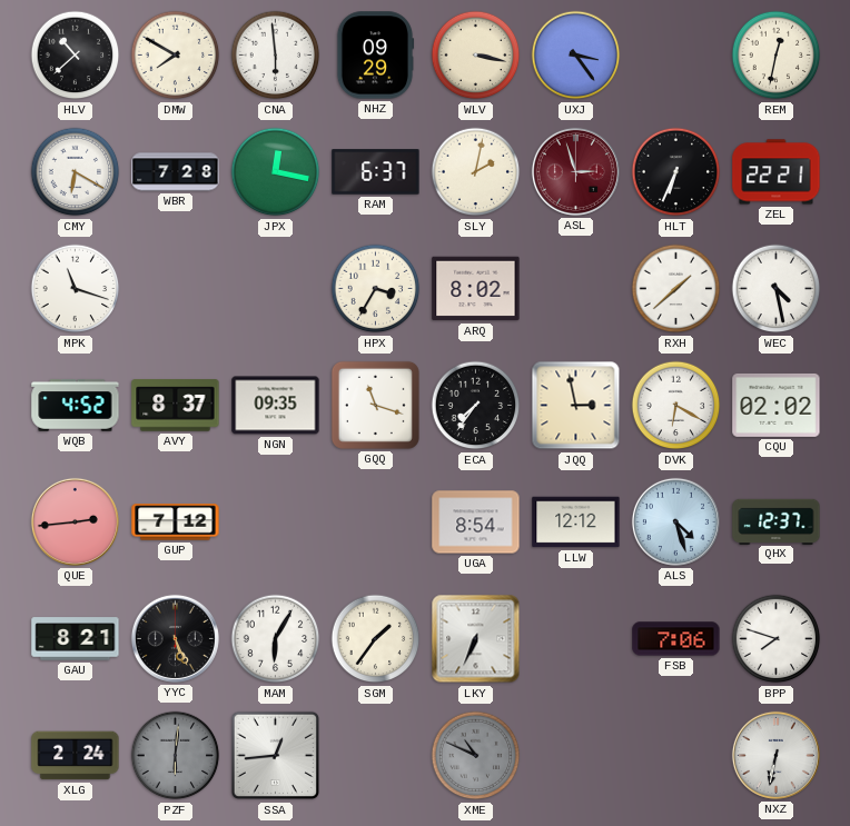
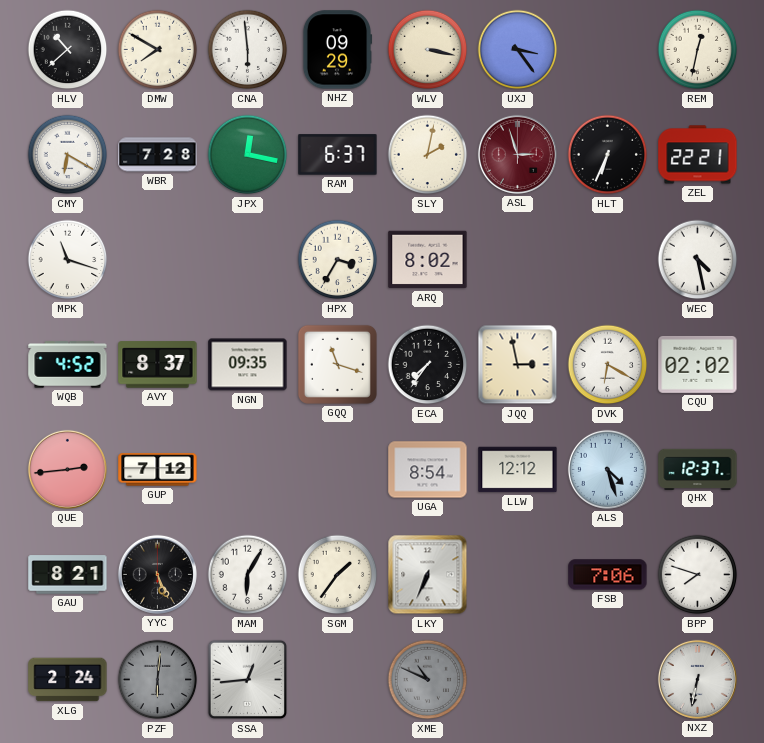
RXH: 1:38 -> none (676, 289)
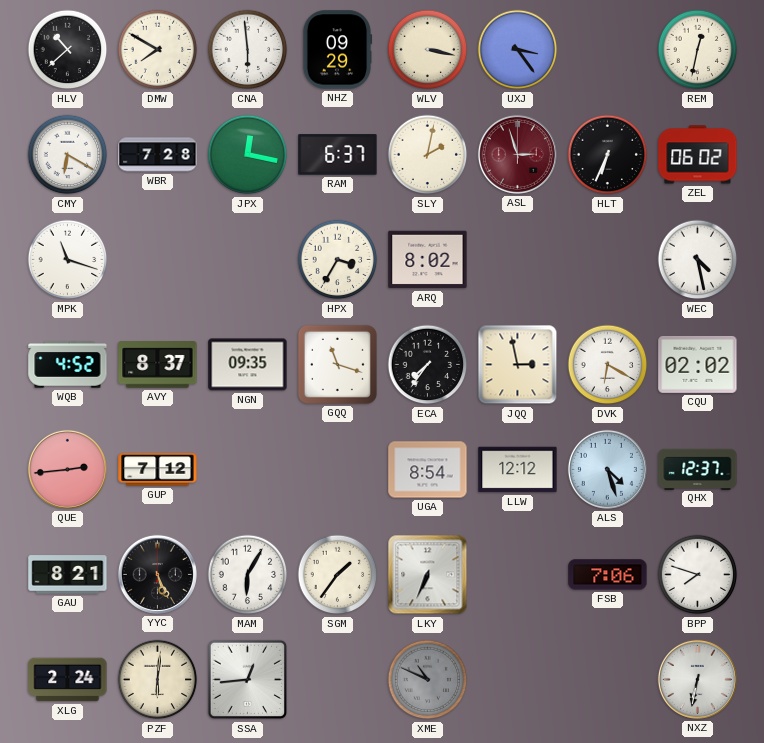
ZEL: 22:21 -> 06:02 (698, 155)
PZF dial: grey -> cream (158, 680)
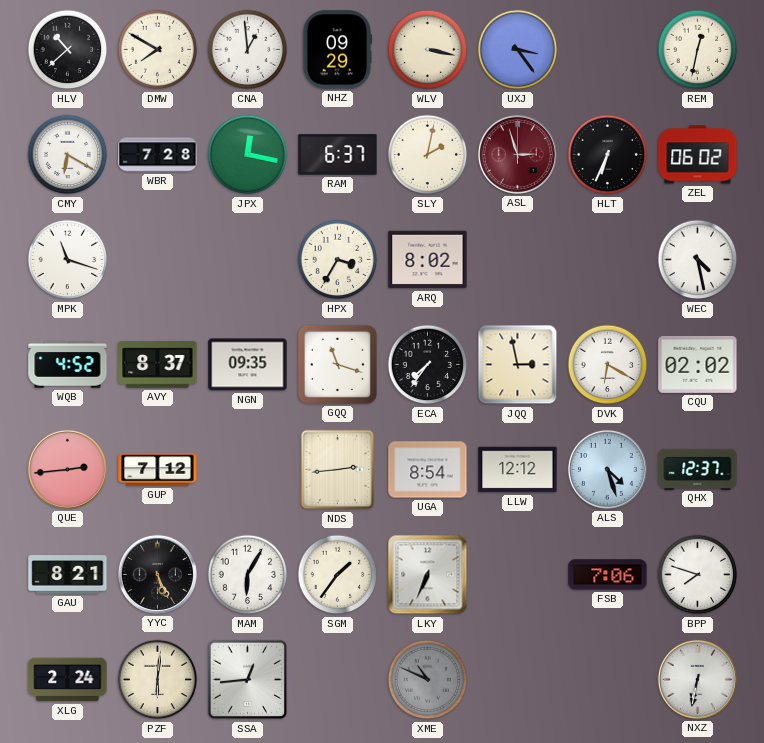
CNA: 5:59 -> 12:59 (248, 50)
NDS: none -> 2:44 (338, 470)
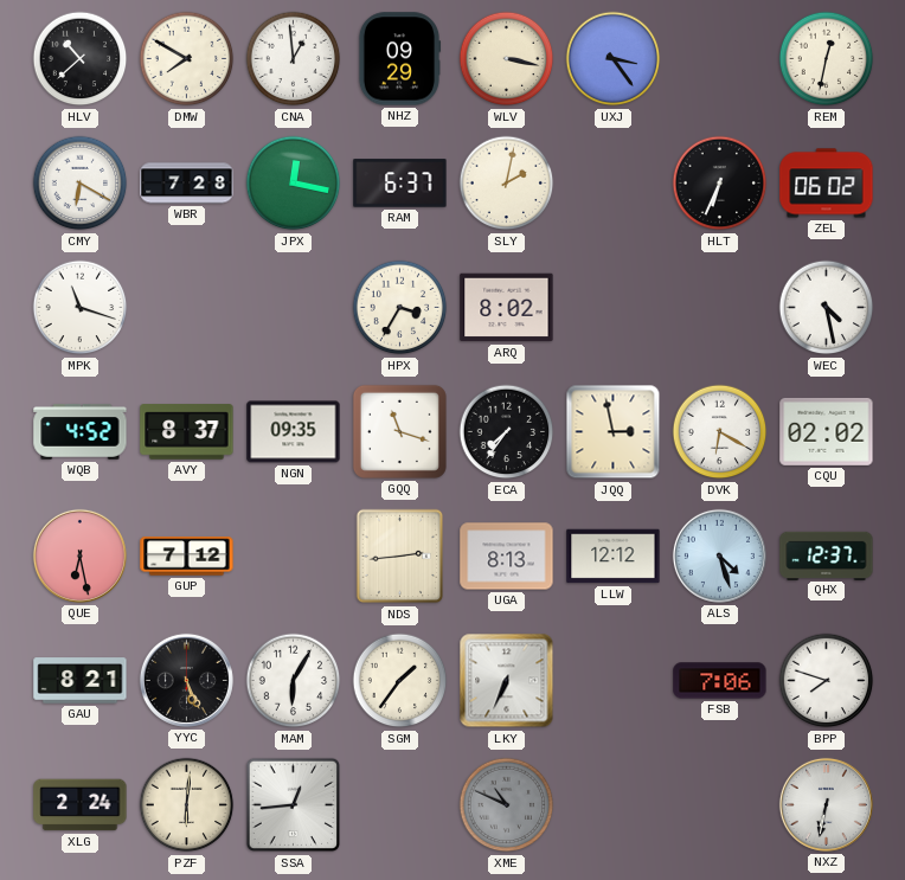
ASL: 2:57 -> none (517, 154)
QUE: 2:44 -> 6:28 (79, 555)
UGA: 8:54 -> 8:13 (507, 557)
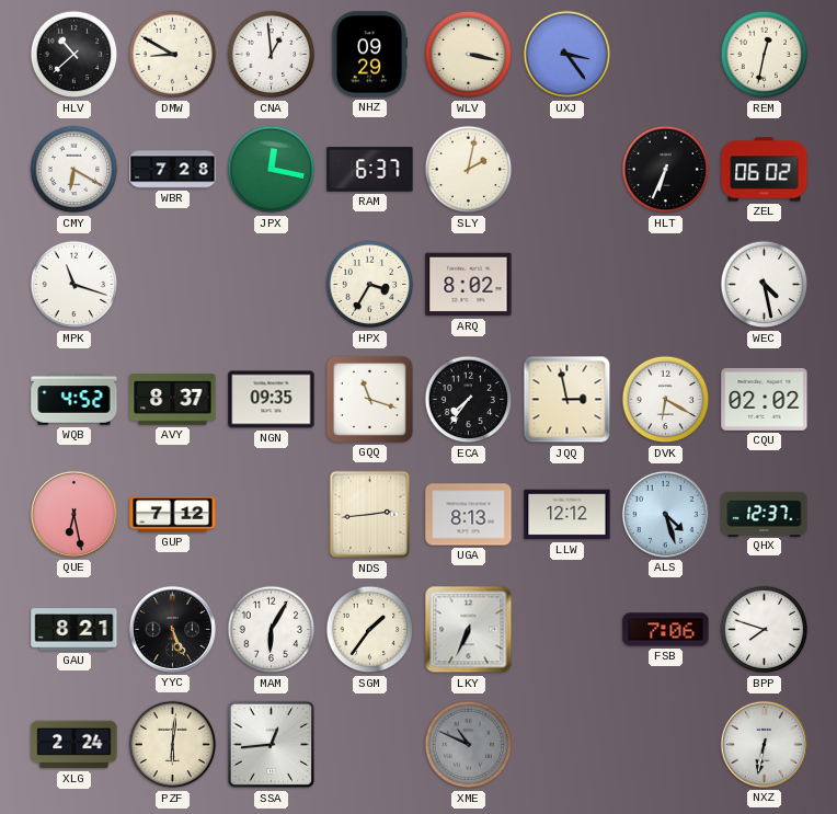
DMW: 7:50 -> 8:50 (173, 55)
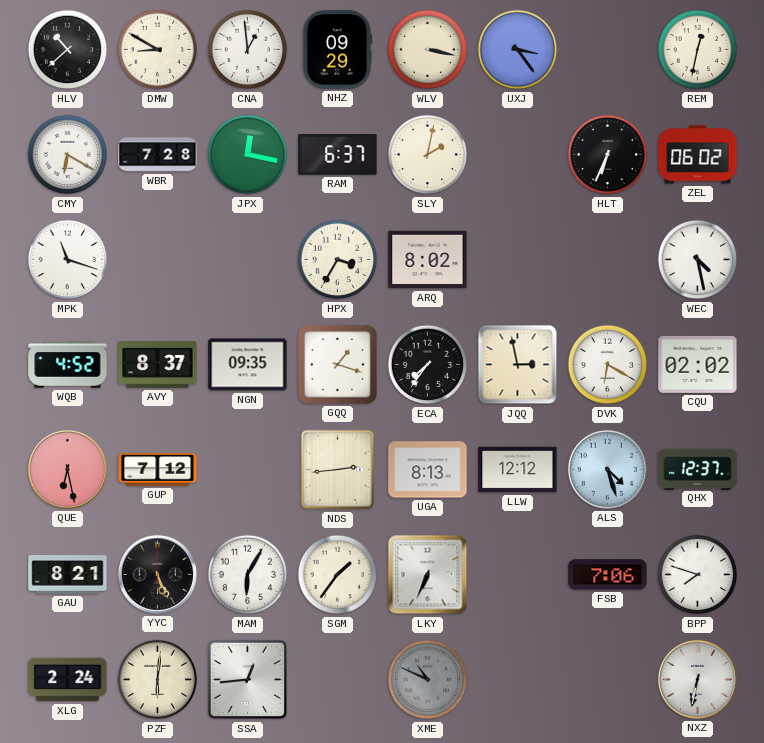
GQQ: 11:18 -> 1:18 (337, 364)
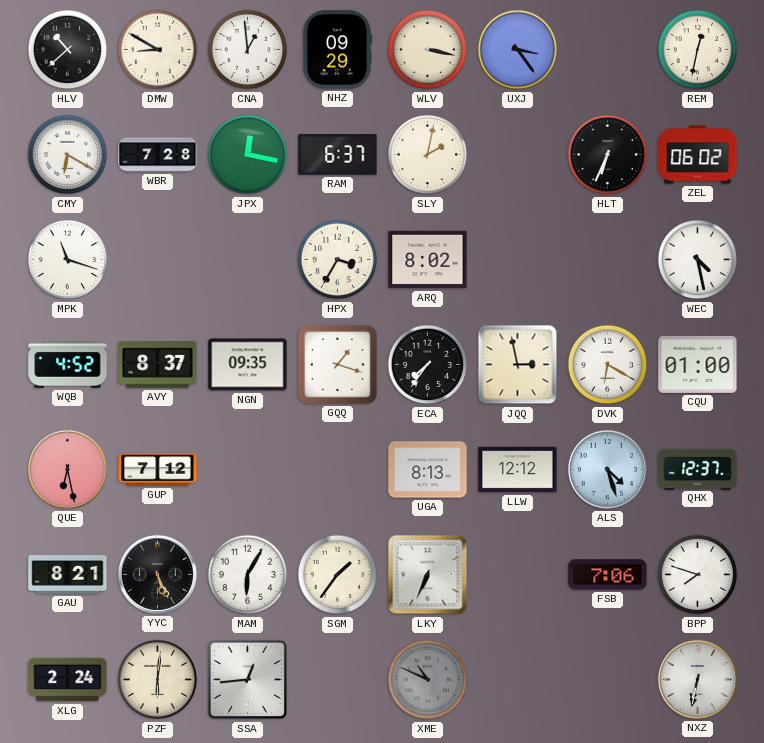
CQU: 02:02 -> 01:00 (698, 364)
NDS: 2:44 -> none (338, 470)
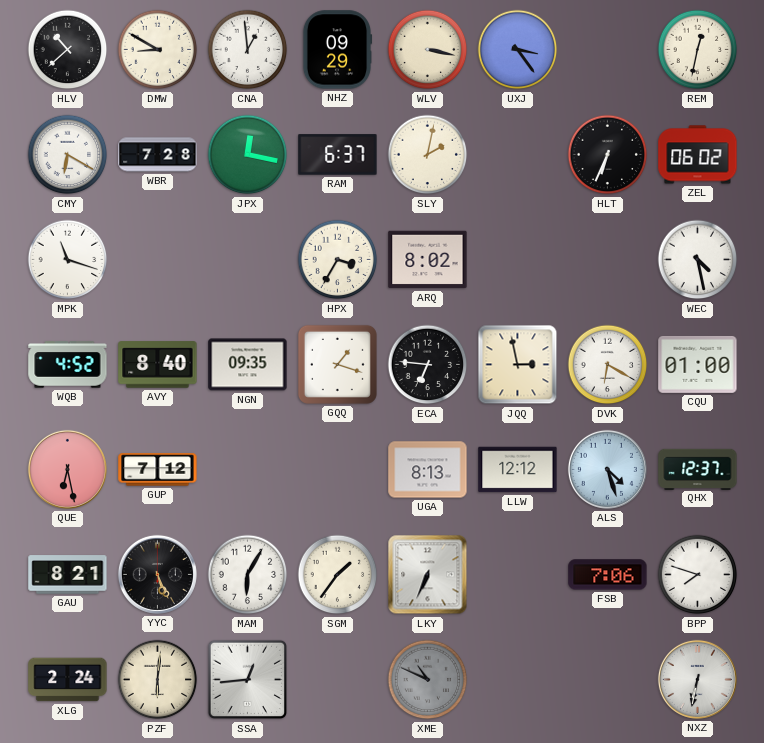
AVY: 8:37 -> 8:40 (158, 365)
ECA: 7:36 -> 6:46 (428, 365)
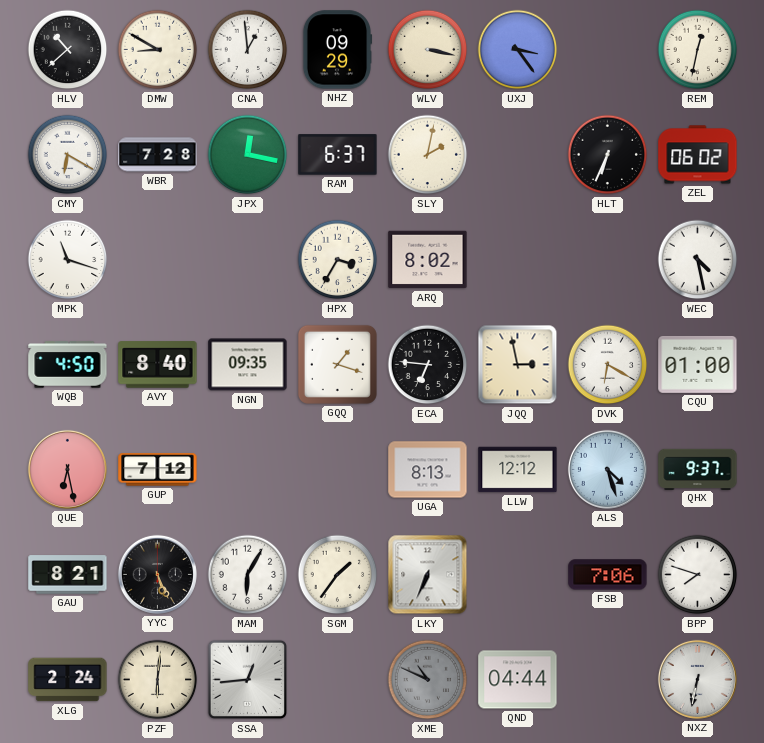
WQB: 4:52 -> 4:50 (68, 365)
QHX: 12:37 -> 9:37 (698, 469)
QND: none -> 04:44 (518, 680)
